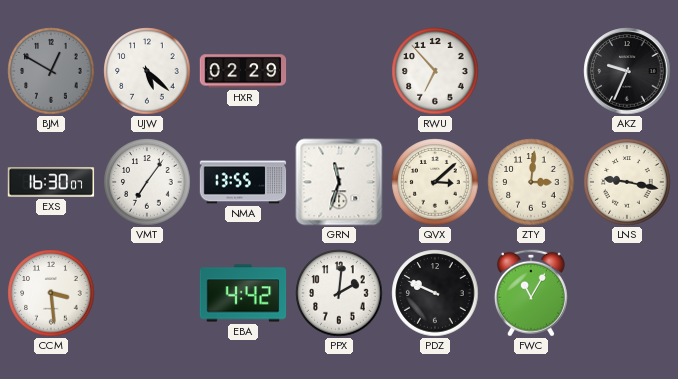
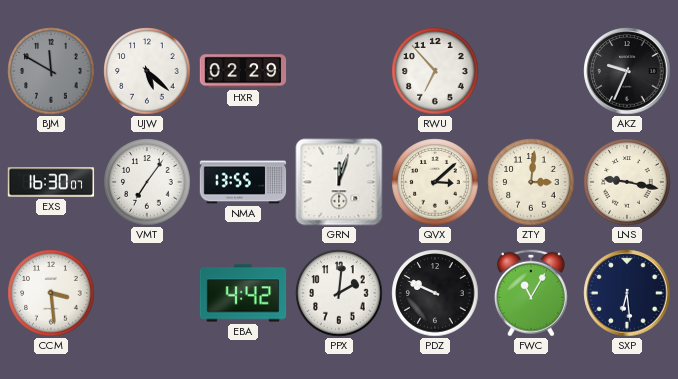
BJM: 12:50 -> 11:50 (51, 71)
GRN: 11:33 -> 12:03 (339, 182)
SXP: none -> 6:29 (627, 293)
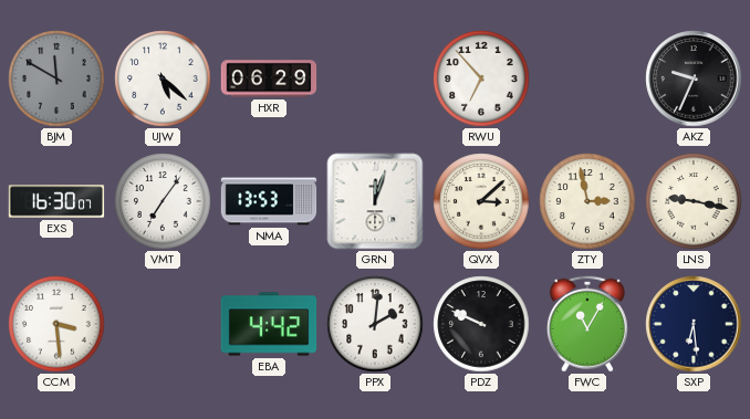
HXR: 02:29 -> 06:29 (269, 78)
NMA: 13:55 -> 13:53 (269, 201)
ZTY: 3:01 -> 2:58 (587, 201)
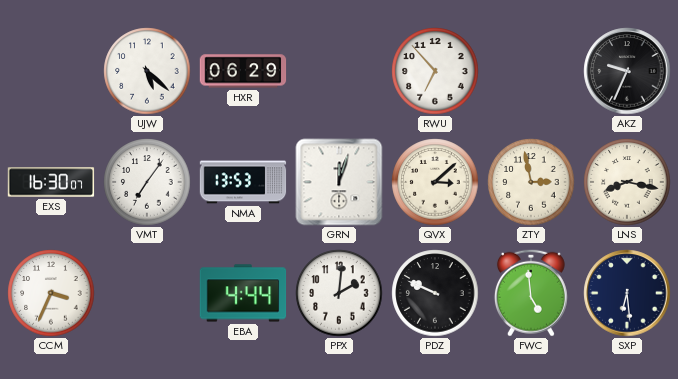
BJM: 11:50 -> none (56, 78)
LNS: 9:17 -> 8:17 (627, 182)
CCM: 3:29 -> 3:34 (51, 293)
EBA: 4:42 -> 4:44 (243, 293)
FWC: 11:05 -> 4:59 (531, 293)
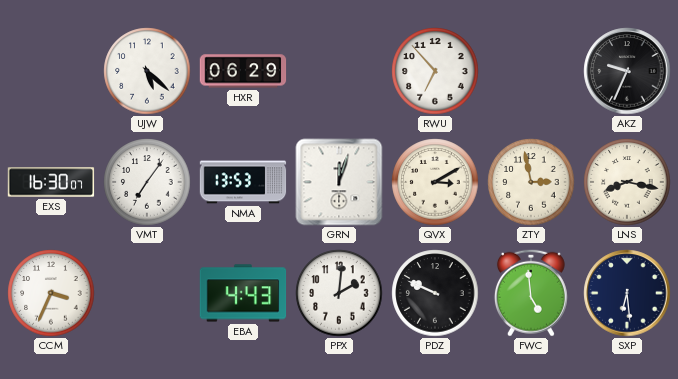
QVX: 3:08 -> 3:10 (435, 182)
EBA: 4:44 -> 4:43 (243, 293)
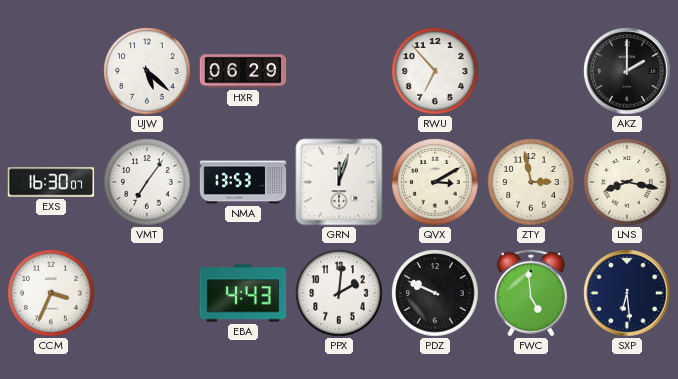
AKZ: 9:34 -> 2:00 (627, 71)
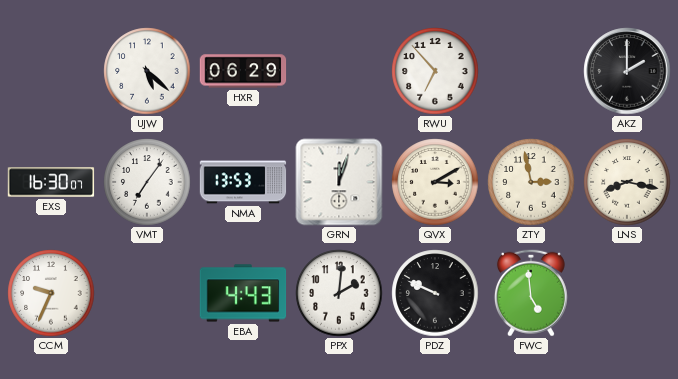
CCM: 3:34 -> 9:34 (51, 293)
SXP: 6:29 -> none (627, 293)
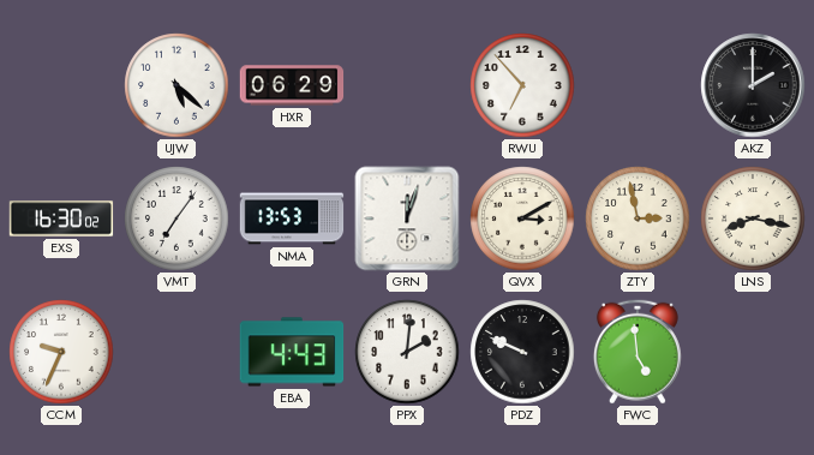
EXS: 16:30:07 -> 16:30:02 (61, 218)
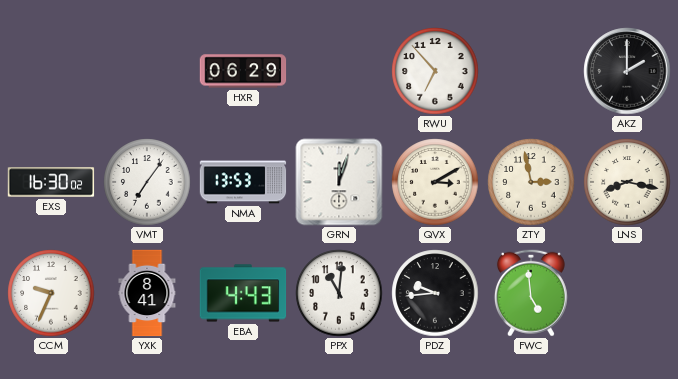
UJW: 5:22 -> none (176, 85)
YXK: none -> 8:41 (147, 293)
PPX: 2:01 -> 11:01 (339, 293)
PDZ: 9:49 -> 9:44 (435, 293)
